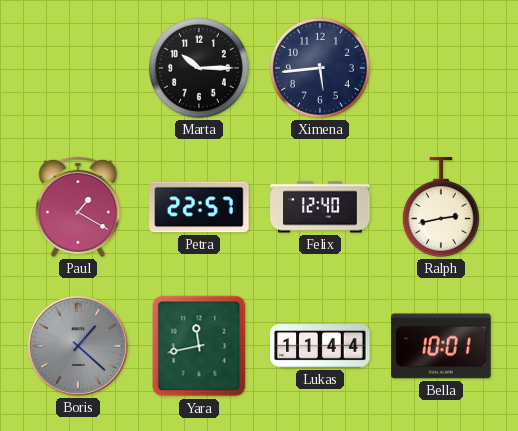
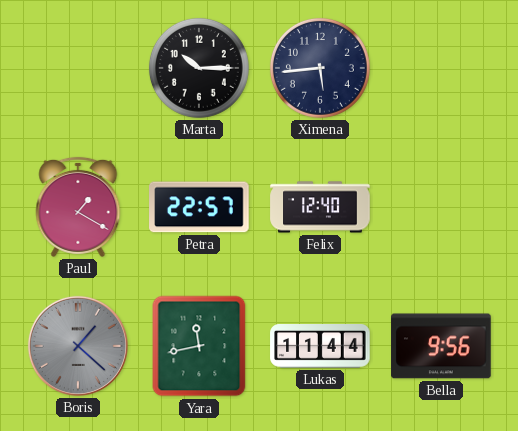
Ralph: 2:43 -> none (441, 207)
Bella: 10:01 -> 9:56 (441, 346)
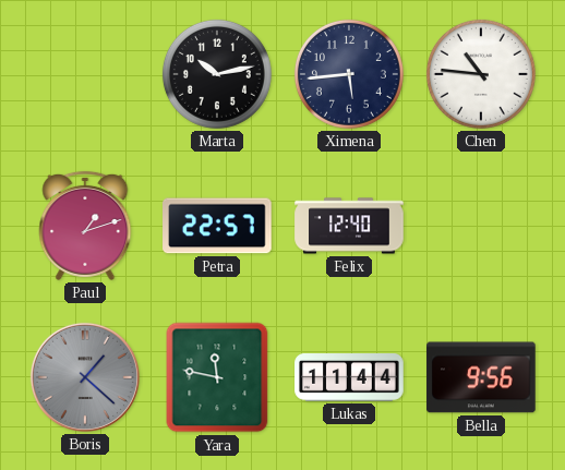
Marta: 10:15 -> 10:13 (217, 74)
Chen: none -> 10:46 (481, 74)
Paul: 1:20 -> 1:12 (85, 226)
Yara: 11:43 -> 11:47 (217, 377)
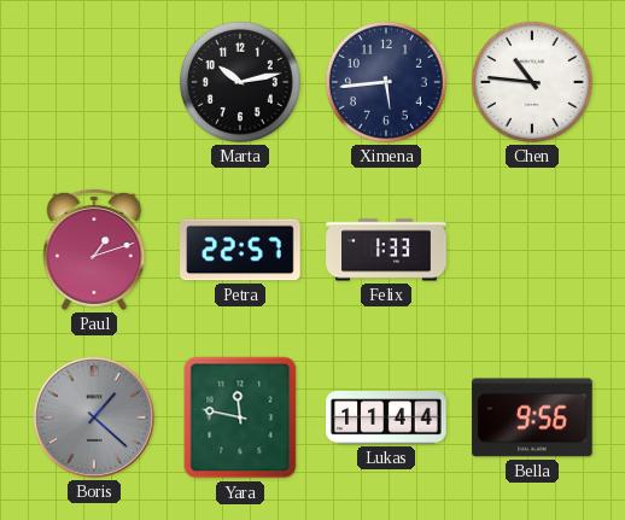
Felix: 12:40 -> 1:33 (386, 250)
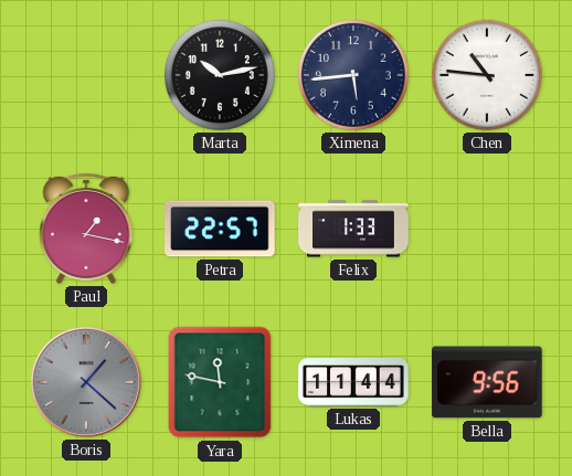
Paul: 1:12 -> 1:17 (86, 229)
